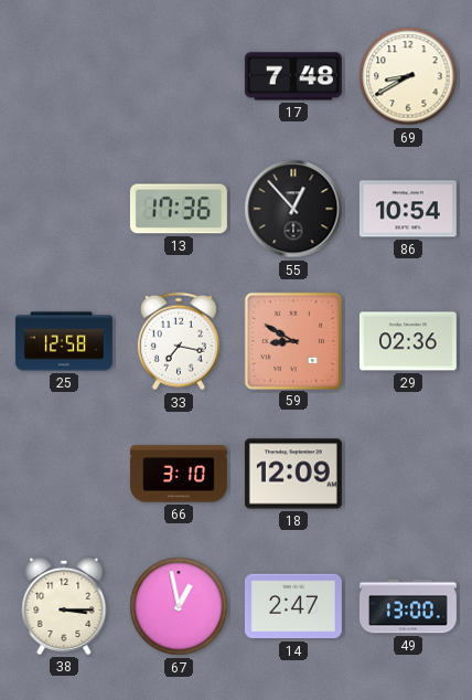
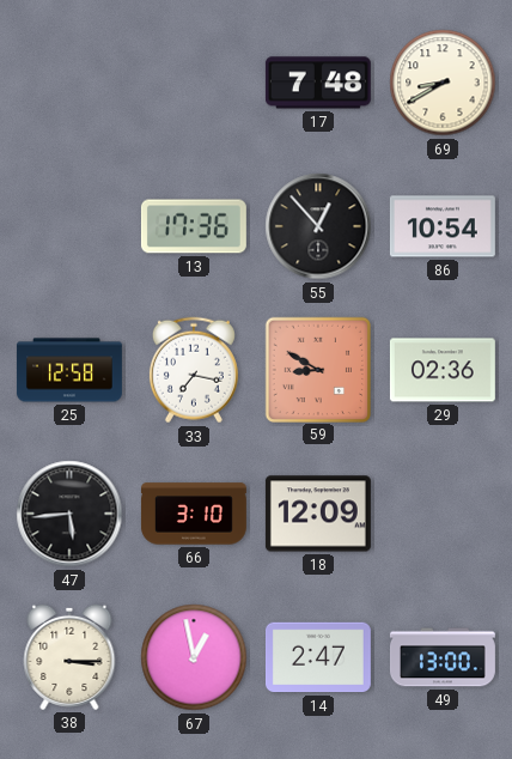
47: none -> 5:44 (69, 514)
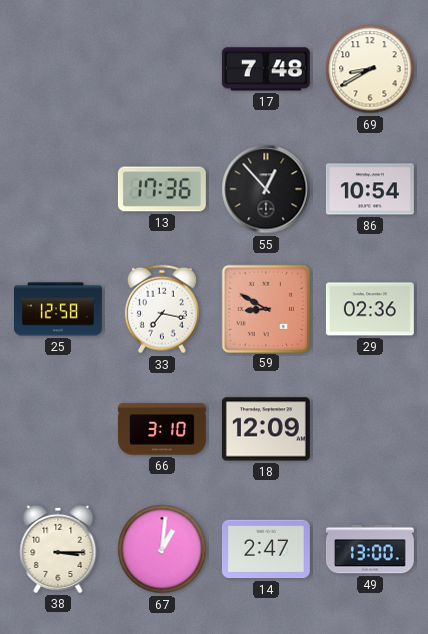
47: 5:44 -> none (69, 514)
67: 12:58 -> 1:01 (162, 549)
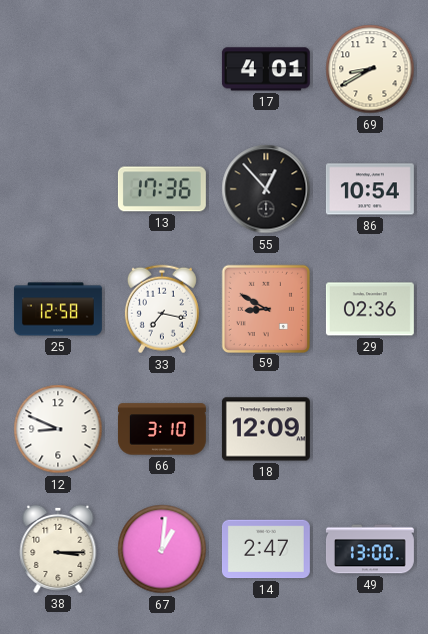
17: 7:48 -> 4:01 (266, 69)
12: none -> 8:49 (58, 429)
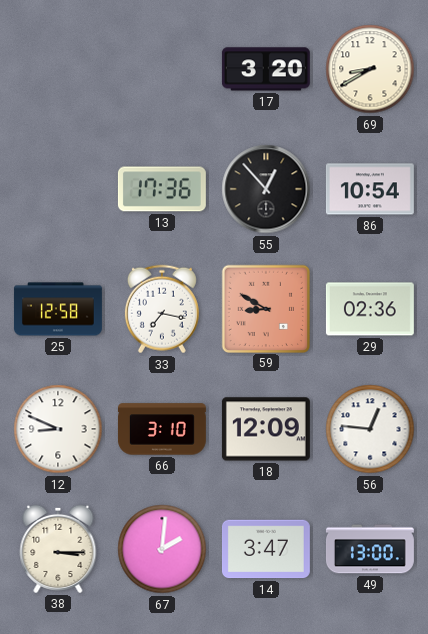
17: 4:01 -> 3:20 (266, 69)
56: none -> 12:46 (370, 429)
67: 1:01 -> 2:01 (162, 549)
14: 2:47 -> 3:47 (266, 549)
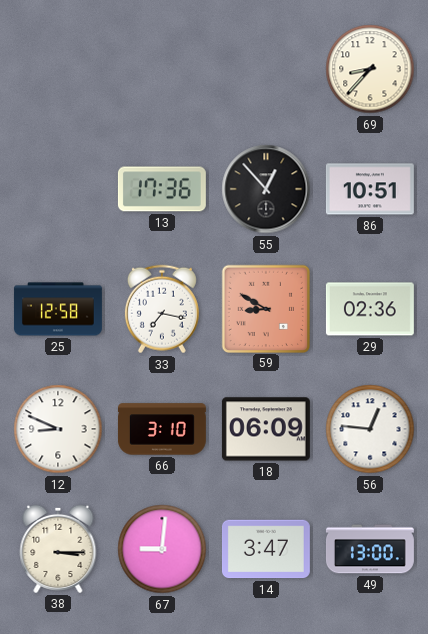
17: 3:20 -> none (266, 69)
69: 8:40 -> 8:37 (370, 69)
86: 10:54 -> 10:51 (370, 189)
18: 12:09 -> 06:09 (266, 429)
67: 2:01 -> 9:01 (162, 549)
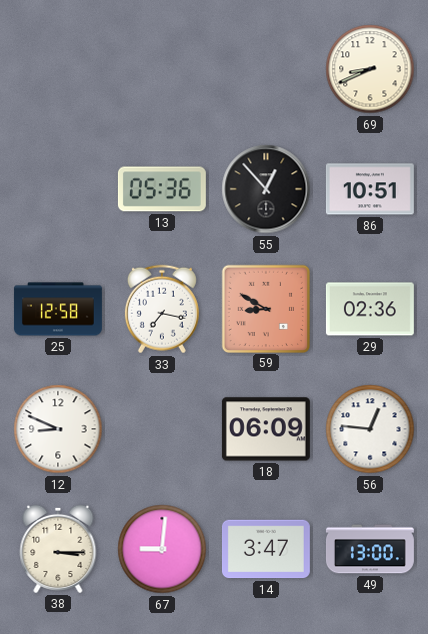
69: 8:37 -> 8:41 (370, 69)
13: 17:36 -> 05:36 (162, 189)
66: 3:10 -> none (162, 429)
